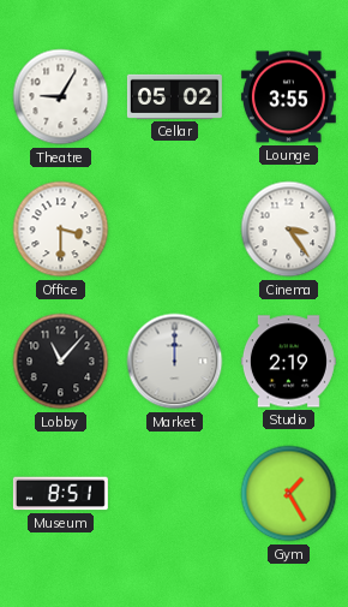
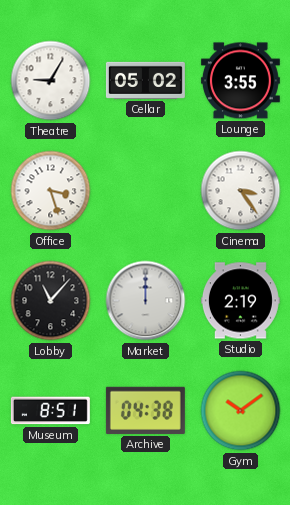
Office: 3:30 -> 3:27 (51, 191)
Archive: none -> 04:38 (145, 410)
Gym: 1:25 -> 10:09 (241, 411)
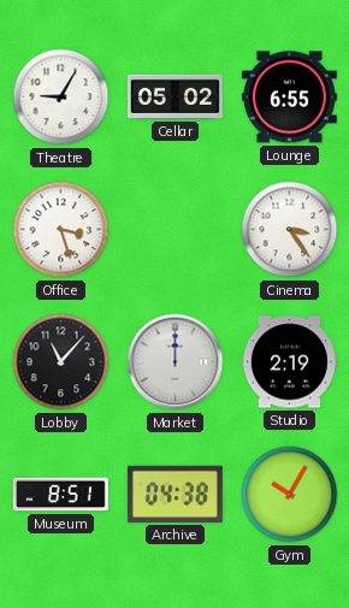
Lounge: 3:55 -> 6:55 (289, 98)
Gym: 10:09 -> 10:05 (290, 495)
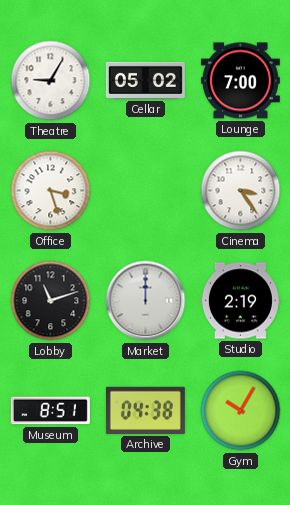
Lounge: 6:55 -> 7:00 (240, 81)
Lobby: 11:07 -> 11:12 (51, 301)
